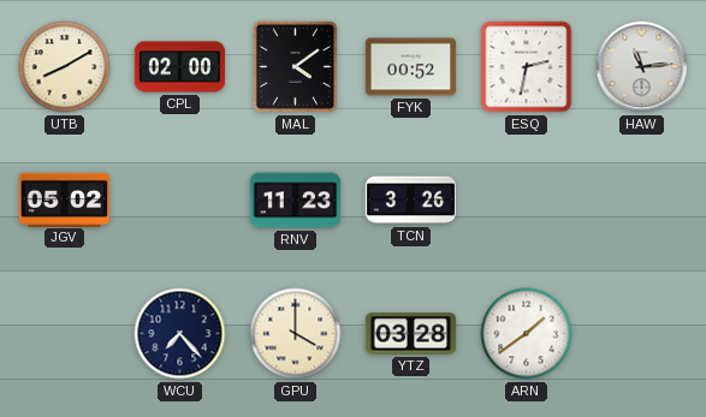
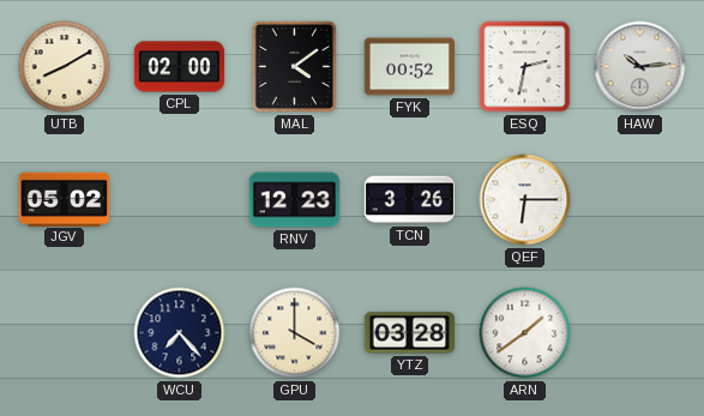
HAW: 11:14 -> 10:14 (640, 67)
RNV: 11:23 -> 12:23 (295, 200)
QEF: none -> 6:15 (525, 200)
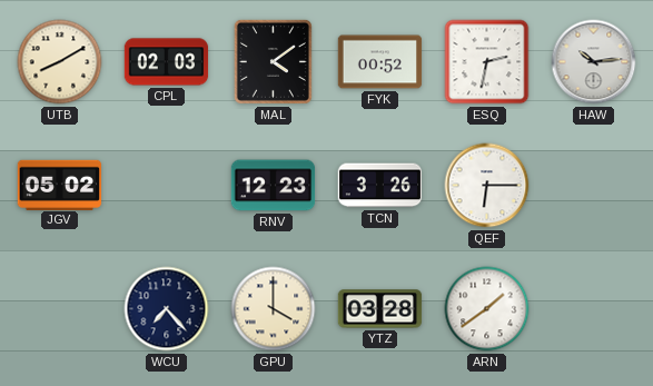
CPL: 02:00 -> 02:03 (167, 62)
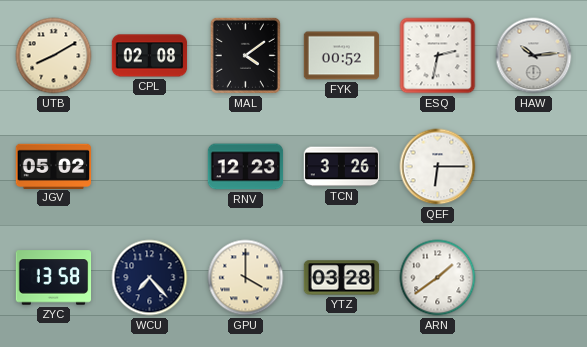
CPL: 02:03 -> 02:08 (150, 56)
ZYC: none -> 13:58 (54, 278)
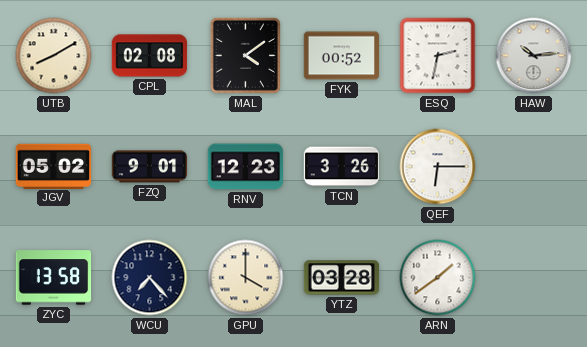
FZQ: none -> 9:01 (150, 167)
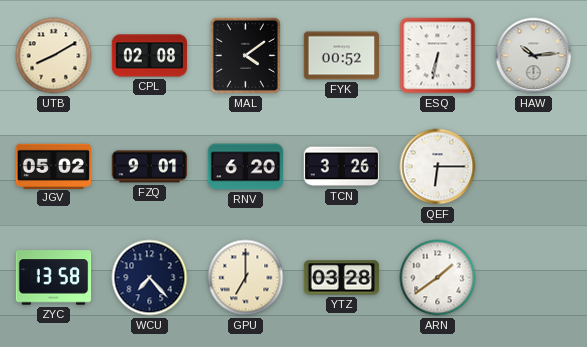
ESQ: 2:32 -> 6:32 (438, 56)
RNV: 12:23 -> 6:20 (246, 167)
GPU: 4:00 -> 7:00 (246, 278)
